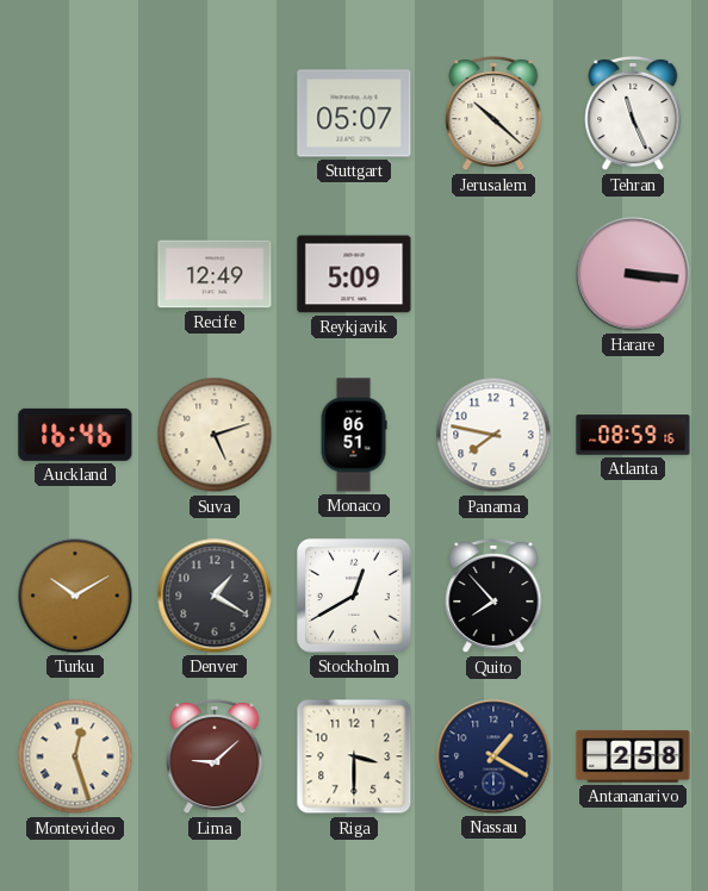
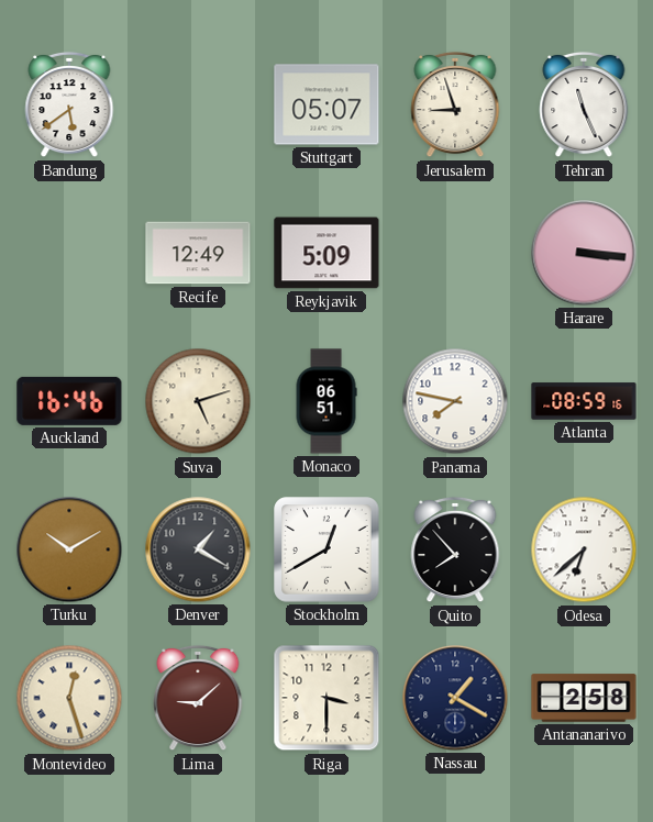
Bandung: none -> 5:39 (69, 104)
Jerusalem: 10:22 -> 8:57 (455, 104)
Odesa: none -> 6:38 (584, 549)
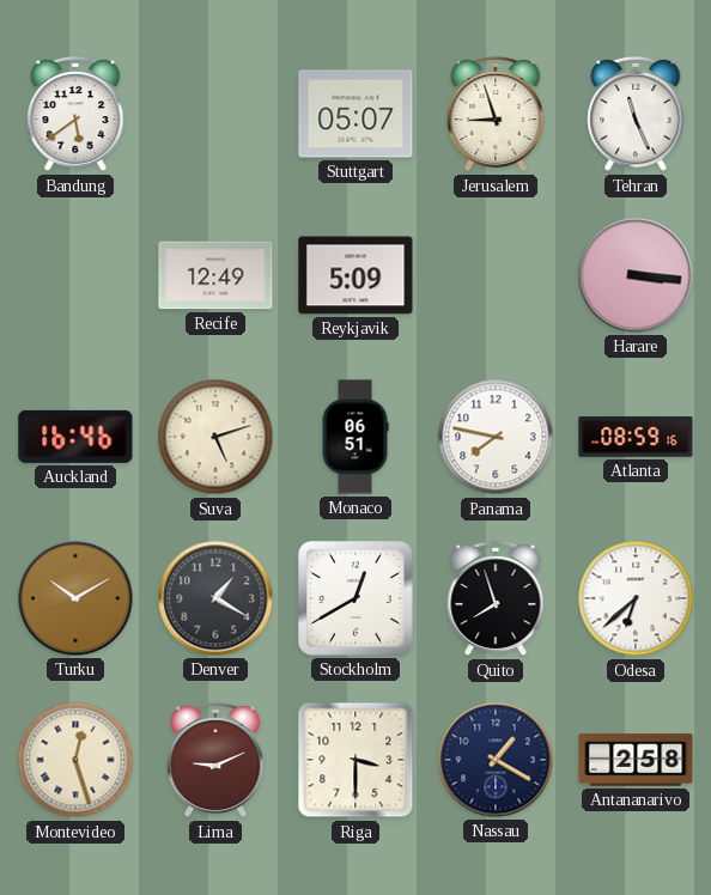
Quito: 7:53 -> 7:57 (496, 598)
Lima: 9:08 -> 9:11 (215, 760)
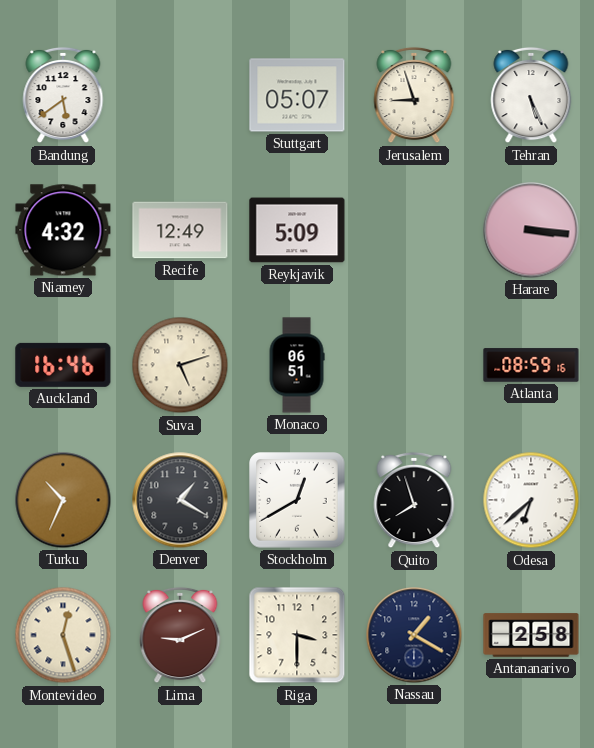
Tehran: 11:26 -> 5:26 (531, 95)
Niamey: none -> 4:32 (63, 230)
Panama: 7:47 -> none (496, 437)
Turku: 10:10 -> 10:34 (63, 500)
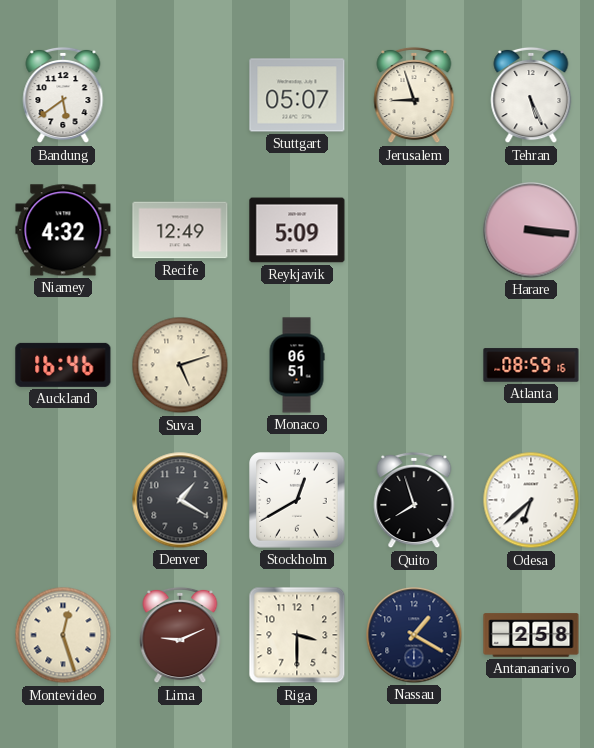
Turku: 10:34 -> none (63, 500)
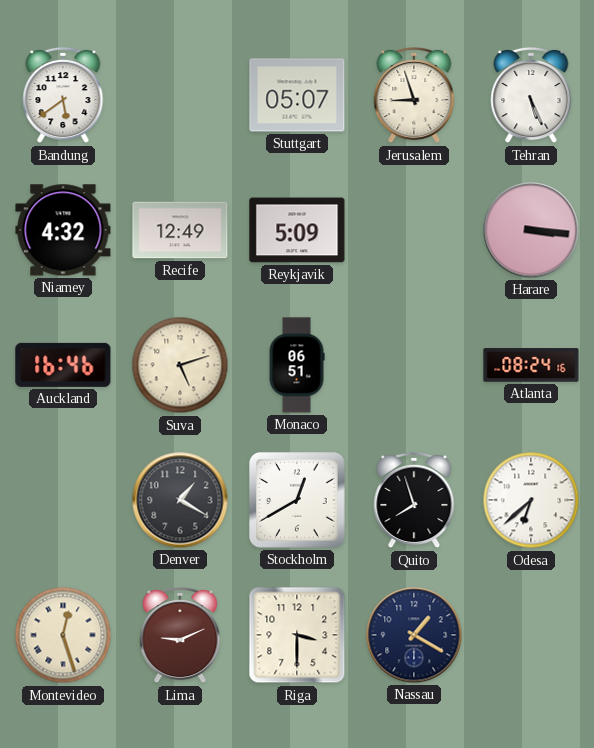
Atlanta: 08:59 -> 08:24 (531, 365)
Antananarivo: 2:58 -> none (531, 635)
